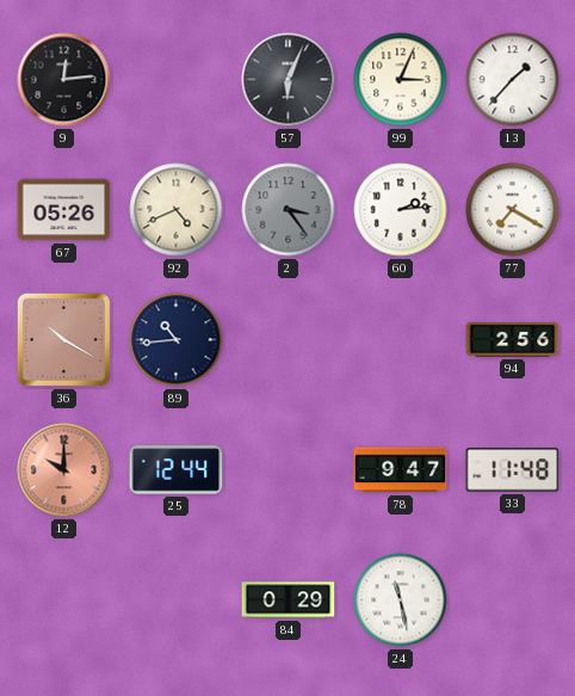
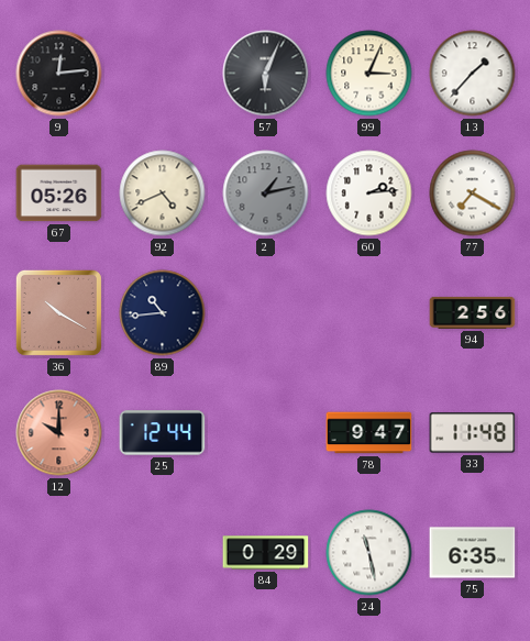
2: 3:24 -> 1:13 (266, 194)
75: none -> 6:35 (473, 553)
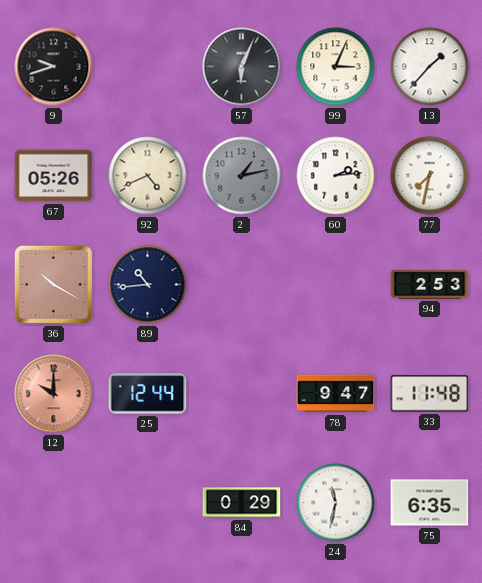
9: 12:14 -> 9:42 (54, 67)
77: 7:20 -> 7:32 (430, 176)
94: 2:56 -> 2:53 (430, 284)
24: 11:28 -> 11:32 (336, 503)
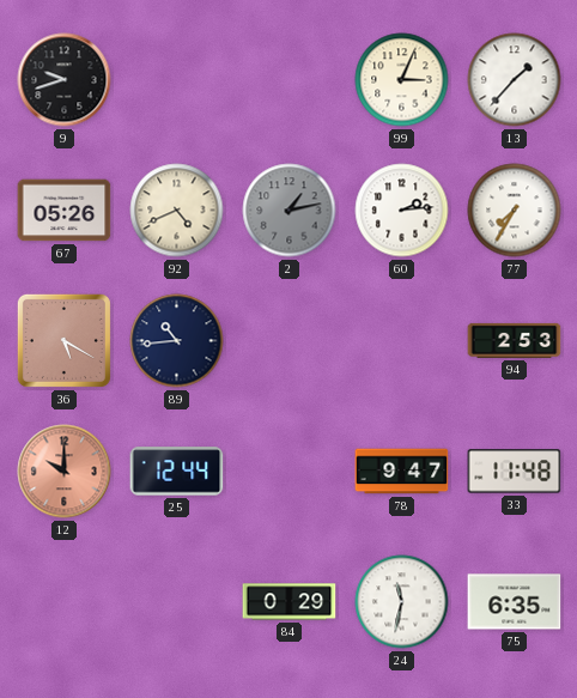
57: 6:04 -> none (242, 67)
77: 7:32 -> 7:35 (515, 211)
36: 10:20 -> 5:20 (63, 340)
